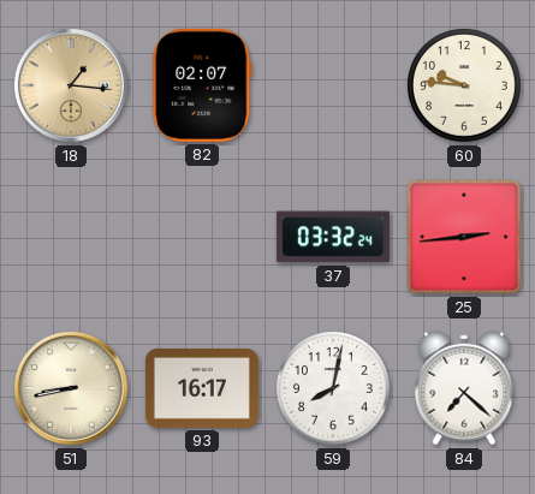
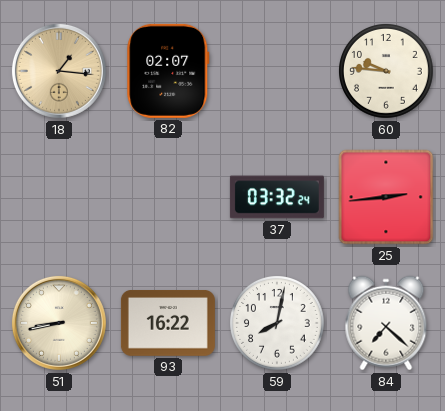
93: 16:17 -> 16:22 (168, 324)
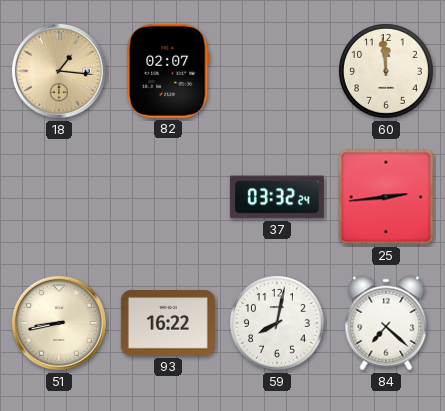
60: 9:46 -> 11:59 (387, 72)
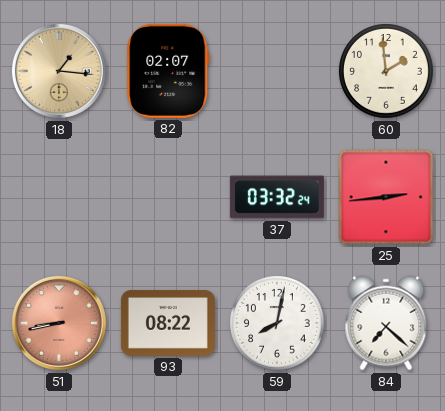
60: 11:59 -> 1:59 (387, 72)
51 dial: cream -> salmon (59, 323)
93: 16:22 -> 08:22 (168, 324)
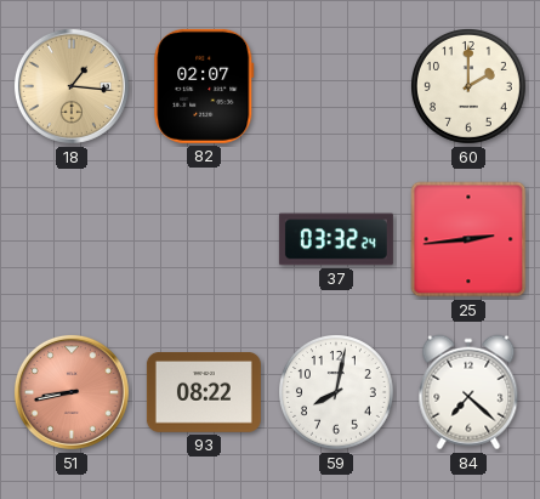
60: 1:59 -> 2:00 (470, 87)
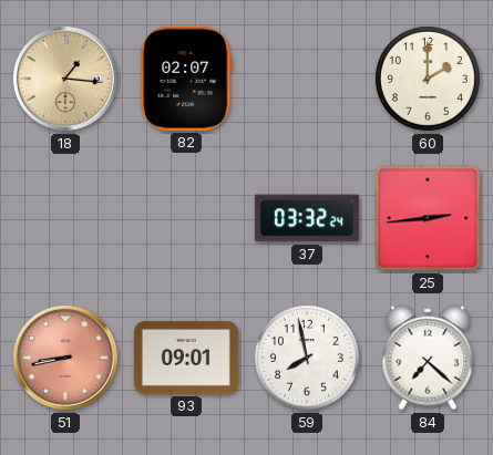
93: 08:22 -> 09:01 (186, 359)
59: 8:02 -> 7:58 (308, 359)
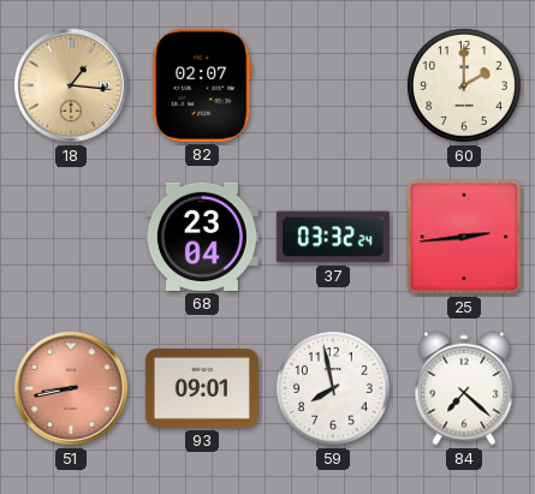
68: none -> 23:04 (202, 237)
